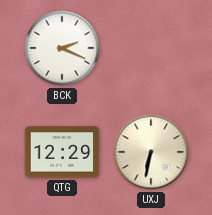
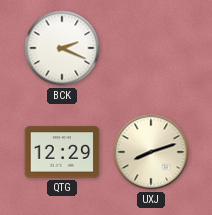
UXJ: 6:32 -> 8:12 (151, 152)
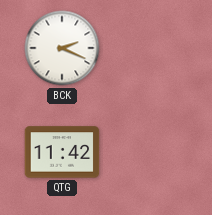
QTG: 12:29 -> 11:42 (62, 152)
UXJ: 8:12 -> none (151, 152)
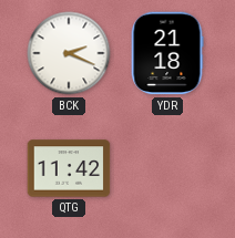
YDR: none -> 21:18 (167, 53)
